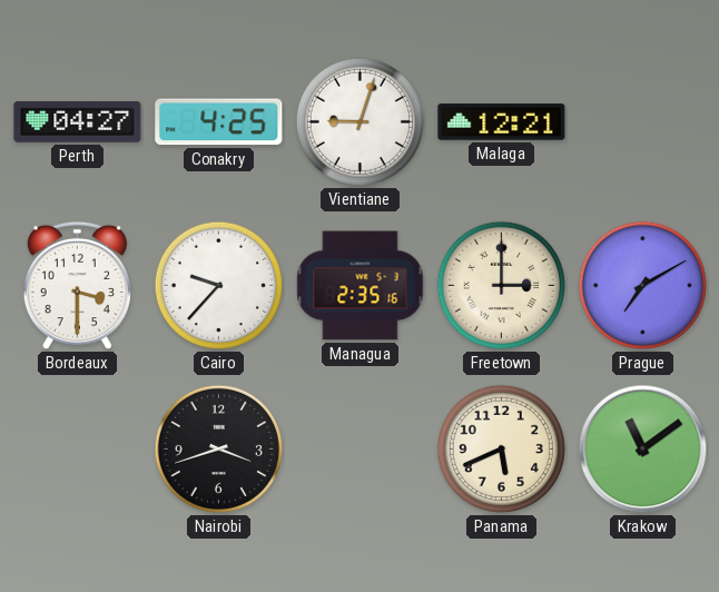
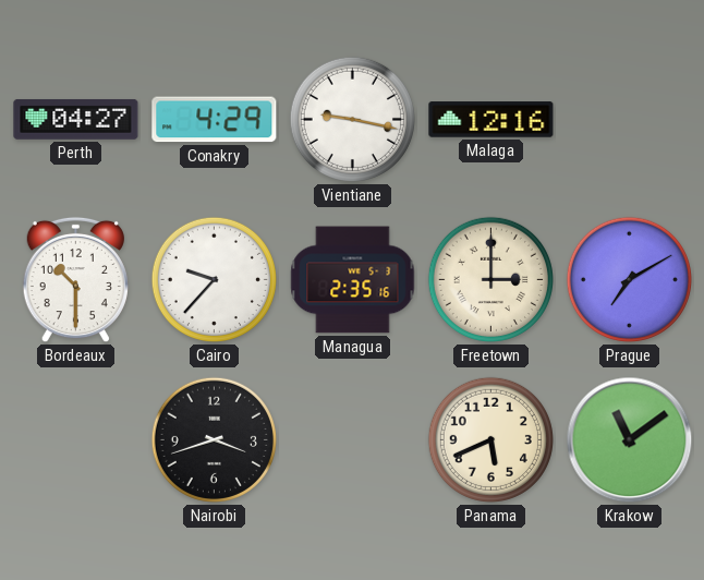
Conakry: 4:25 -> 4:29 (215, 120)
Vientiane: 9:03 -> 9:17 (352, 119)
Malaga: 12:21 -> 12:16 (491, 120)
Bordeaux: 3:30 -> 10:30 (75, 280)
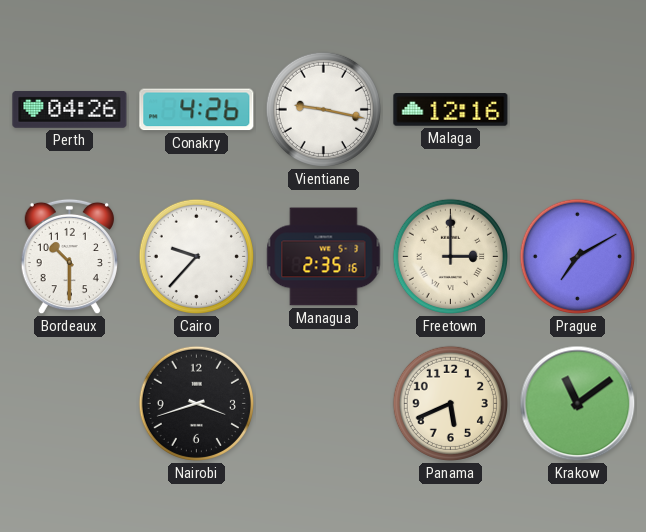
Perth: 04:27 -> 04:26 (70, 110)
Conakry: 4:29 -> 4:26 (197, 110)
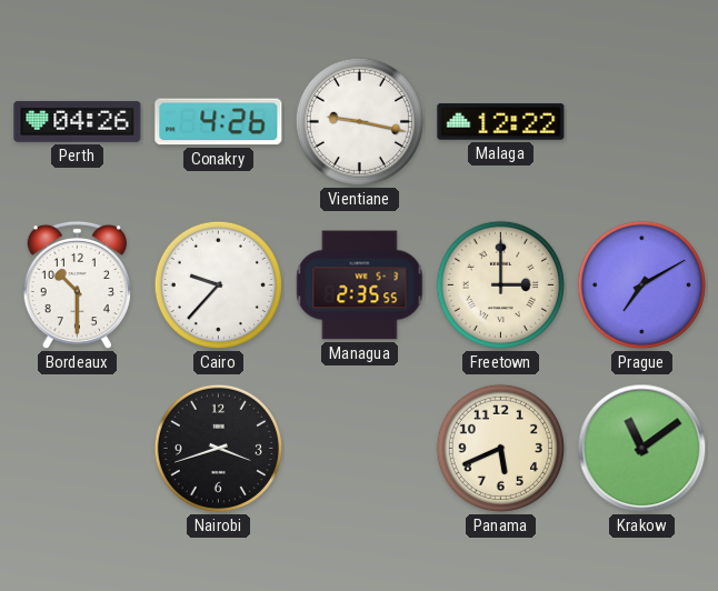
Malaga: 12:16 -> 12:22 (501, 122)
Managua: 2:35:16 -> 2:35:55 (360, 286)
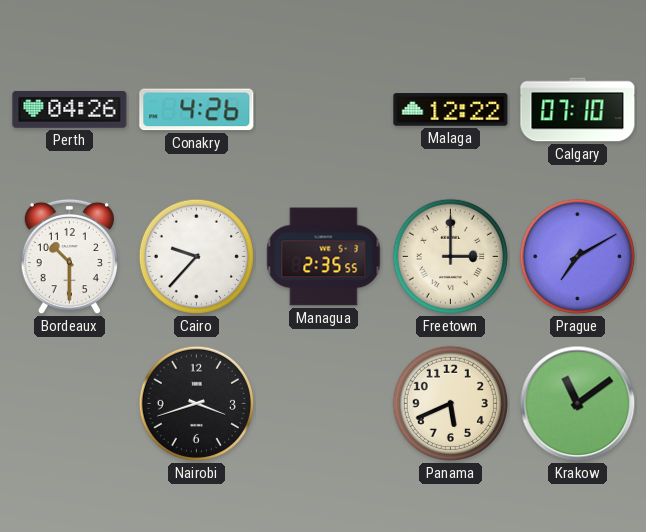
Vientiane: 9:17 -> none (359, 121)
Calgary: none -> 07:10 (578, 110)
